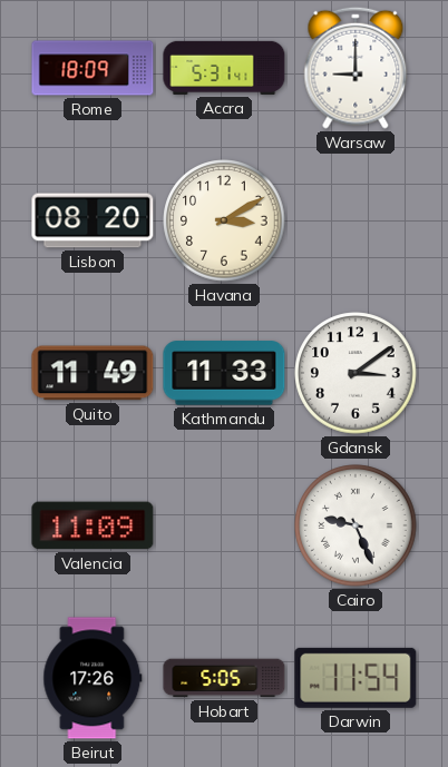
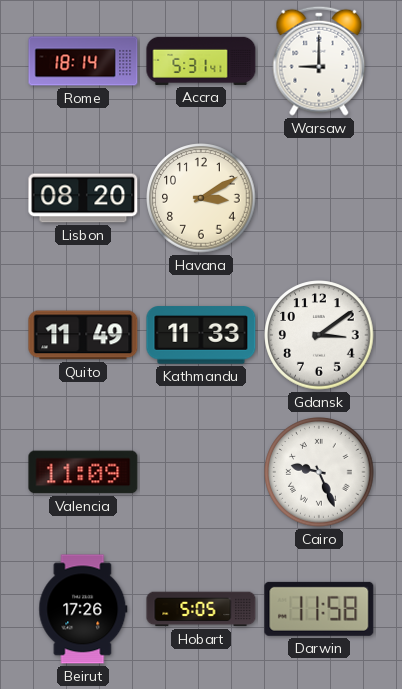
Rome: 18:09 -> 18:14 (83, 61)
Darwin: 11:54 -> 11:58 (319, 609)
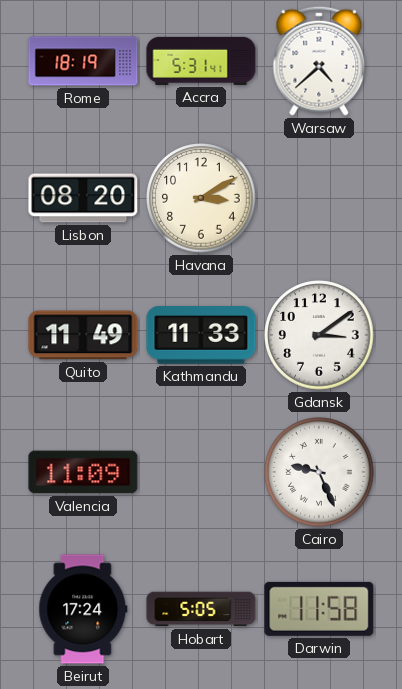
Rome: 18:14 -> 18:19 (83, 61)
Warsaw: 9:00 -> 4:38 (319, 61)
Beirut: 17:26 -> 17:24 (83, 609)
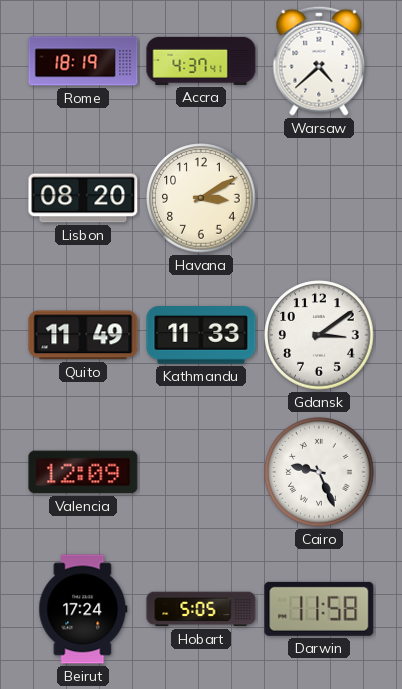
Accra: 5:31 -> 4:37 (201, 61)
Valencia: 11:09 -> 12:09 (83, 472)
